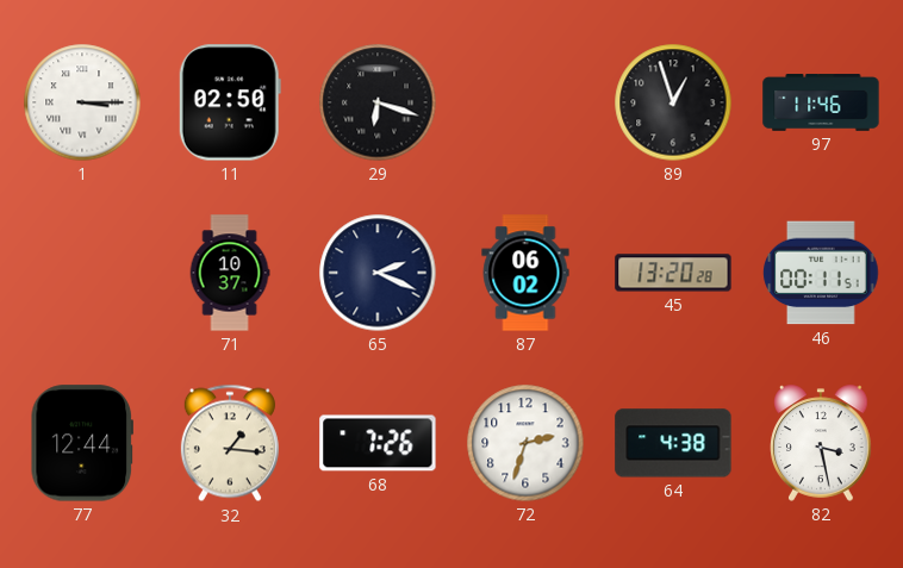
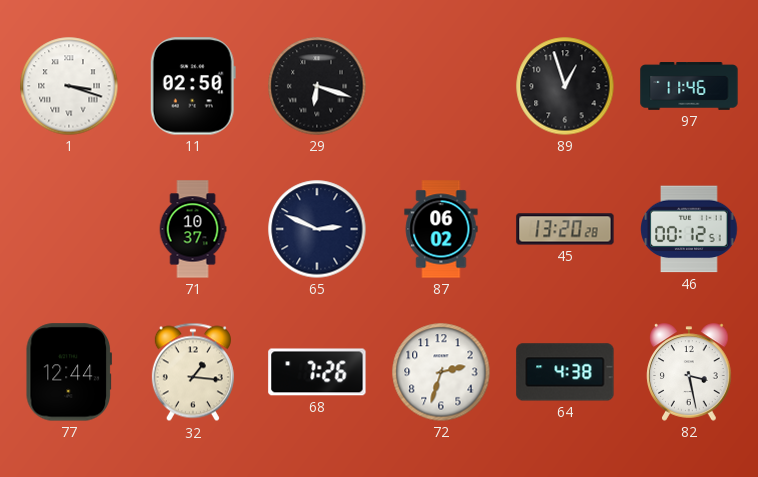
1: 3:15 -> 3:18 (69, 86)
65: 2:19 -> 2:49 (317, 229)
46: 00:11 -> 00:12 (689, 229)
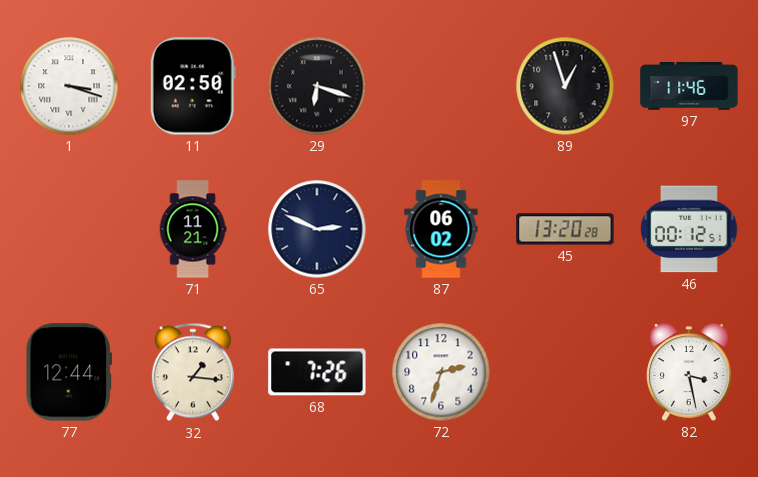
71: 10:37 -> 11:21 (193, 229)
64: 4:38 -> none (565, 372)
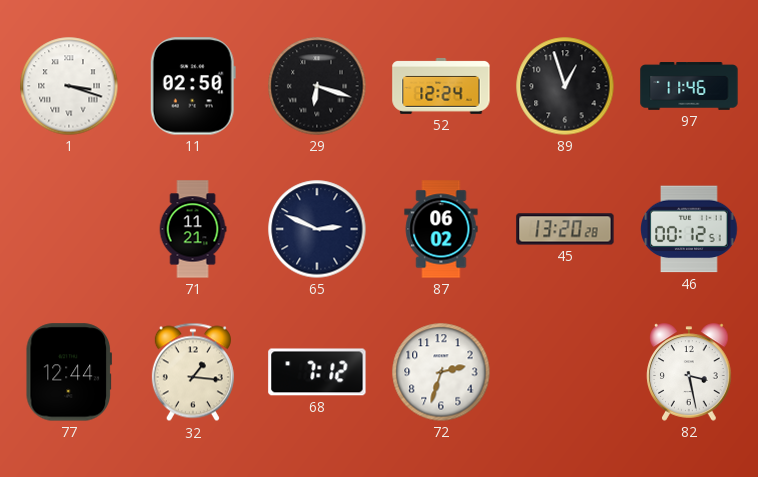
52: none -> 12:24 (441, 86)
68: 7:26 -> 7:12 (317, 372)
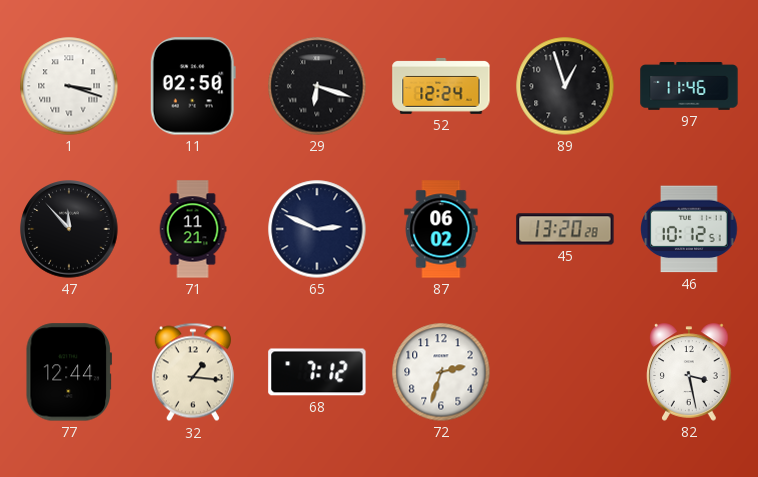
47: none -> 11:53 (69, 229)
46: 00:12 -> 10:12 (689, 229)
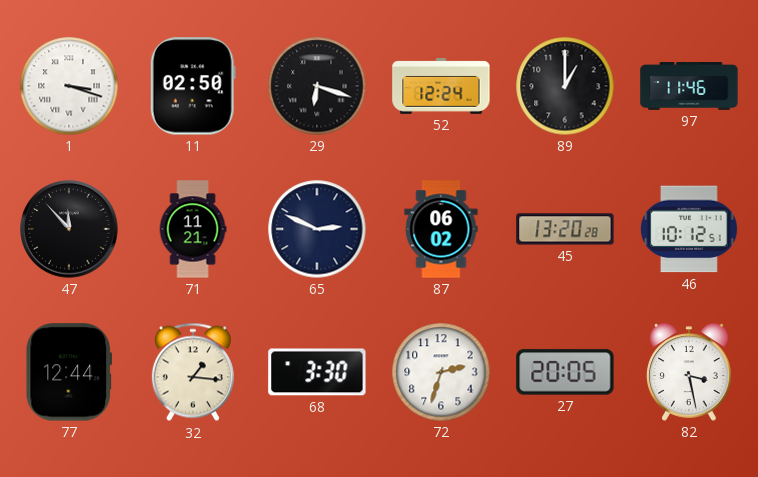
89: 12:57 -> 1:00 (565, 86)
68: 7:12 -> 3:30 (317, 372)
27: none -> 20:05 (565, 372)
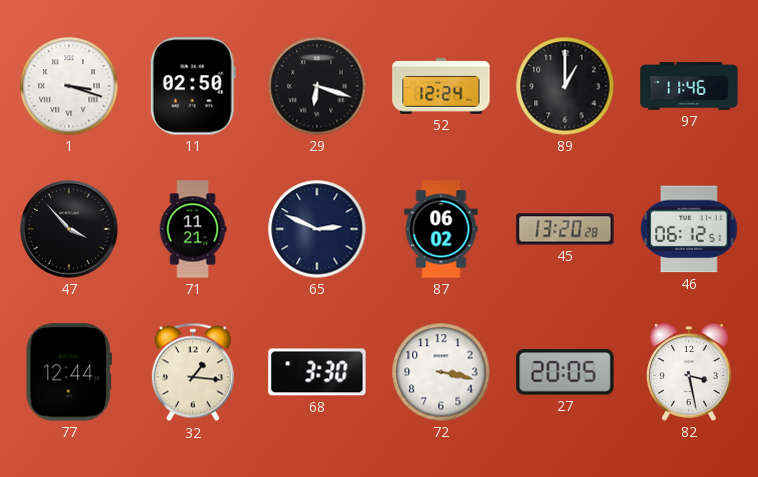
47: 11:53 -> 3:53 (69, 229)
46: 10:12 -> 06:12 (689, 229)
72: 2:33 -> 3:17 (441, 372)
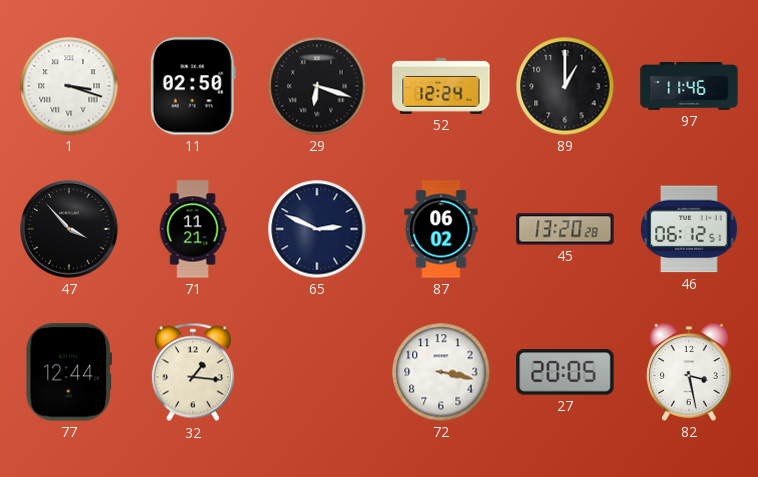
68: 3:30 -> none (317, 372)
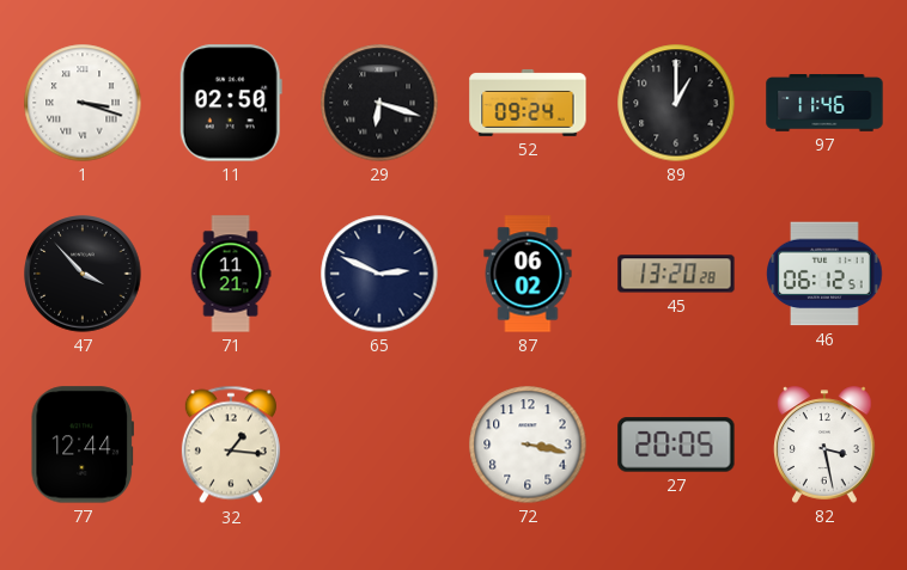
52: 12:24 -> 09:24 (528, 103)
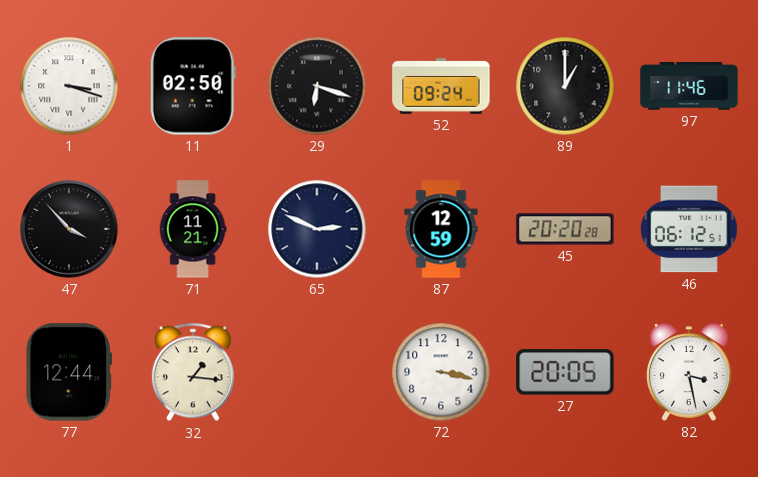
87: 06:02 -> 12:59 (441, 229)
45: 13:20 -> 20:20 (565, 229)
